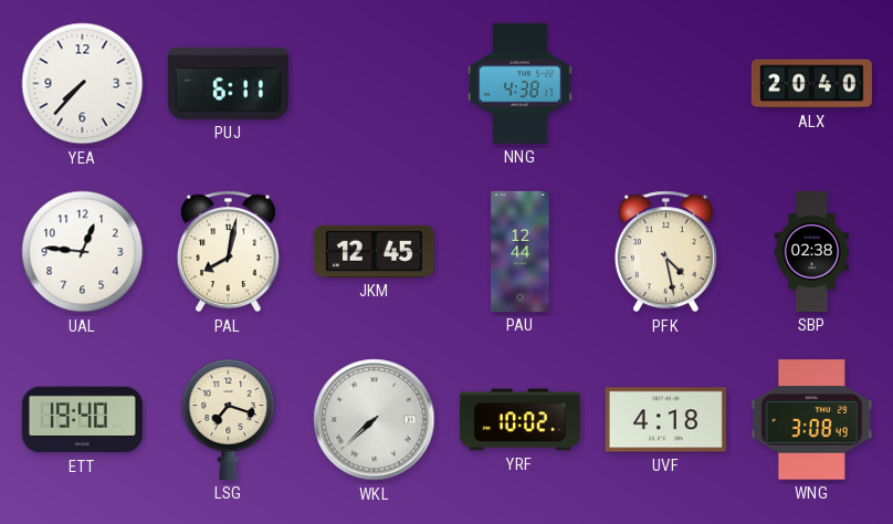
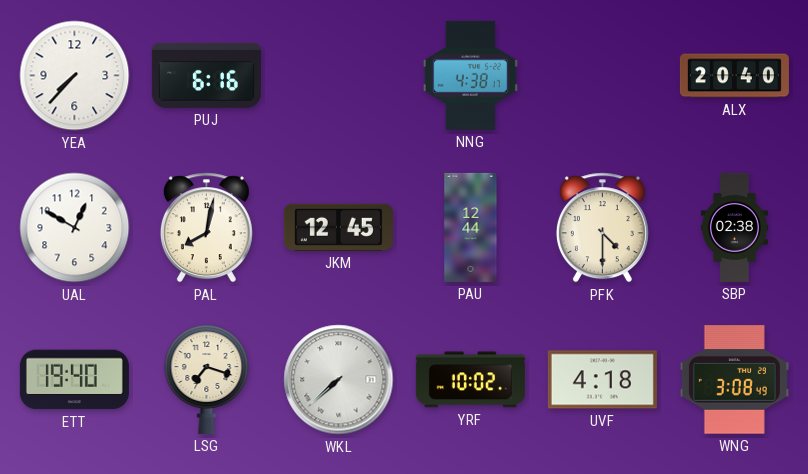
PUJ: 6:11 -> 6:16 (206, 75)
UAL: 12:46 -> 12:50 (75, 228)
PFK: 4:28 -> 4:30 (602, 228)
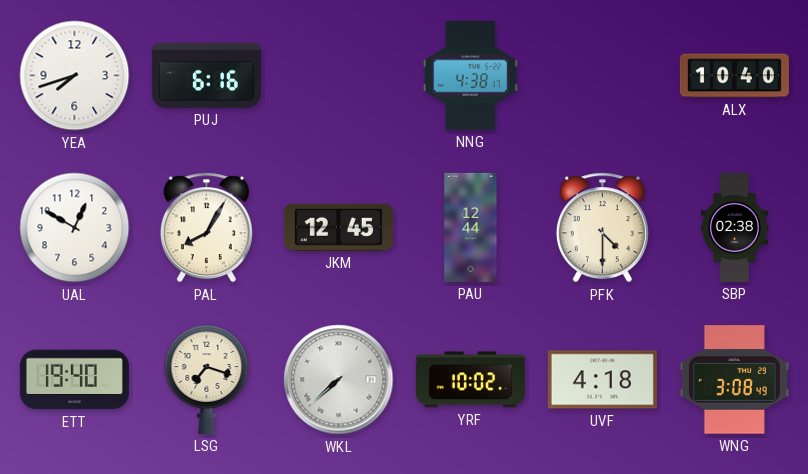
YEA: 7:37 -> 7:42 (75, 76)
ALX: 20:40 -> 10:40 (734, 76)
PAL: 8:02 -> 8:05 (206, 228)
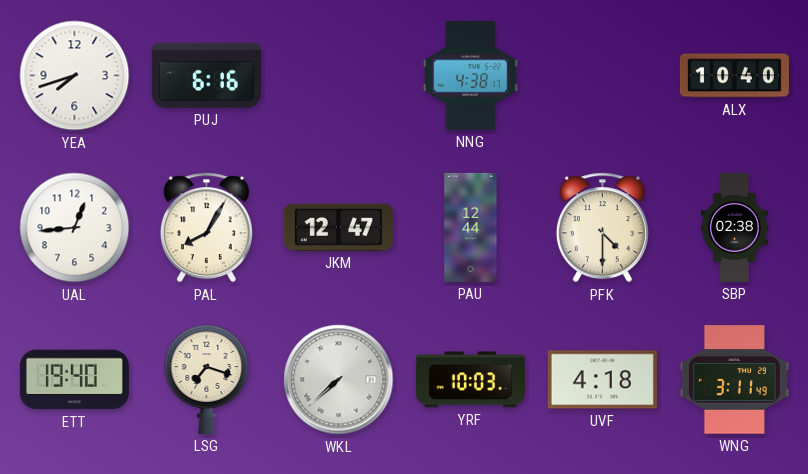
UAL: 12:50 -> 12:44 (75, 228)
JKM: 12:45 -> 12:47 (338, 227)
YRF: 10:02 -> 10:03 (470, 380)
WNG: 3:08 -> 3:11 (734, 380)
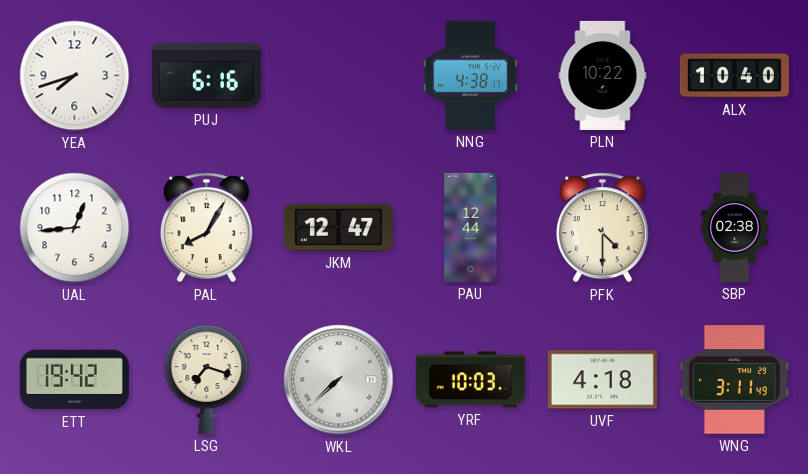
PLN: none -> 10:22 (603, 75)
ETT: 19:40 -> 19:42 (74, 380)
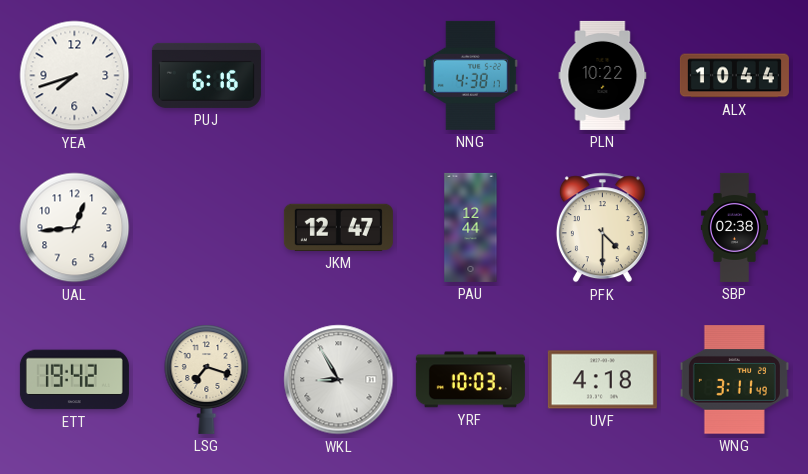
ALX: 10:40 -> 10:44 (734, 76)
PAL: 8:05 -> none (206, 228)
WKL: 7:38 -> 8:55 (339, 380)
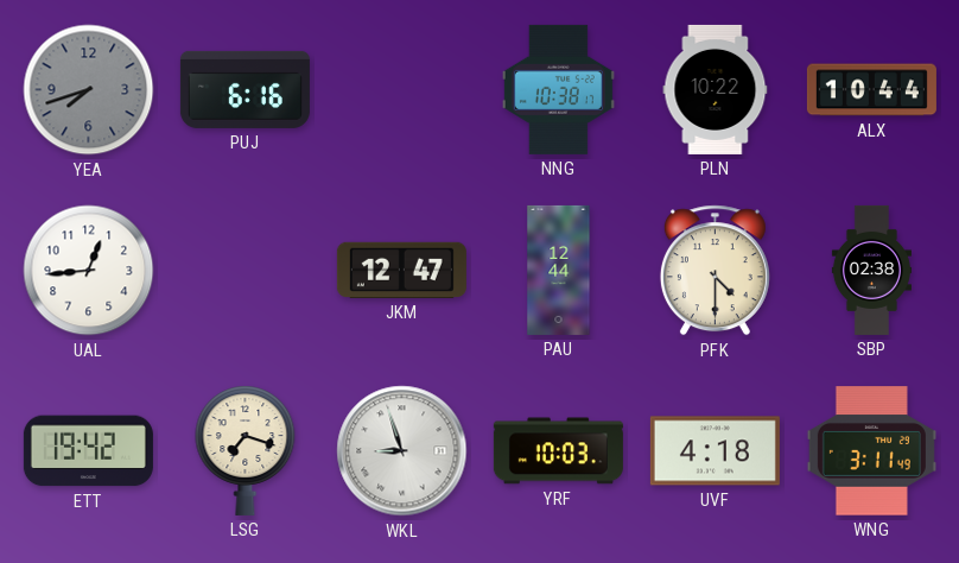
YEA dial: white -> grey (89, 90)
NNG: 4:38 -> 10:38 (558, 89)
WKL: 8:55 -> 8:57 (402, 451)
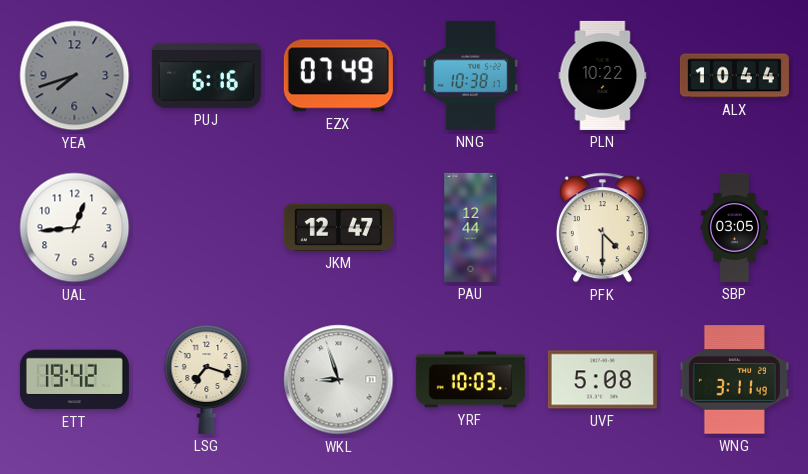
EZX: none -> 07:49 (338, 76)
SBP: 02:38 -> 03:05 (734, 227)
UVF: 4:18 -> 5:08 (602, 380)
